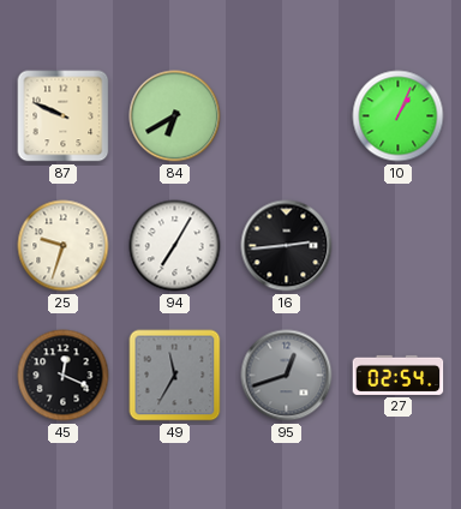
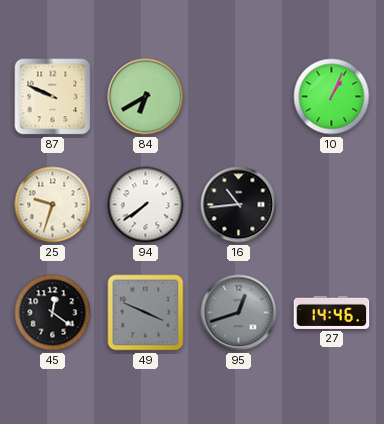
94: 7:05 -> 7:39 (146, 205)
16: 2:44 -> 10:44 (239, 205)
45: 12:19 -> 12:21 (53, 313)
49: 11:35 -> 3:49 (146, 313)
27: 02:54 -> 14:46 (332, 312)
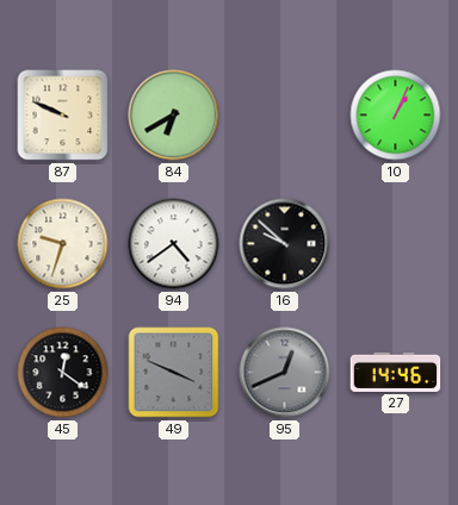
94: 7:39 -> 4:39 (174, 244)
16: 10:44 -> 9:52 (285, 244)
95: 12:42 -> 12:41 (285, 373)
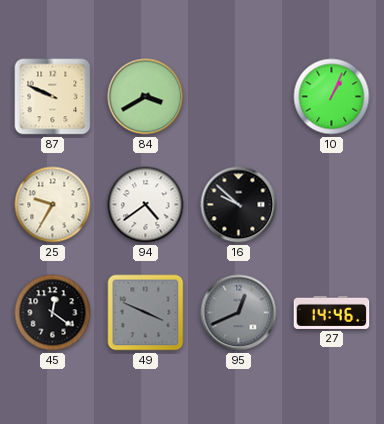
84: 6:40 -> 3:40 (146, 97)
25: 9:33 -> 9:35 (53, 205)
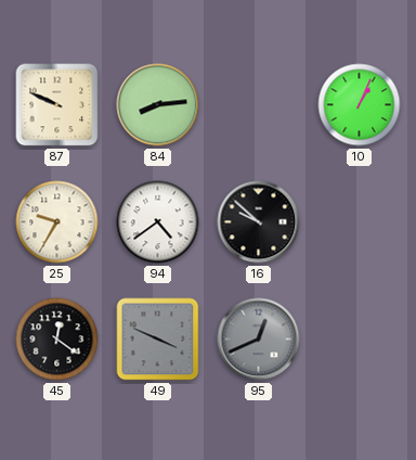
84: 3:40 -> 8:14 (158, 105)
27: 14:46 -> none (332, 312)
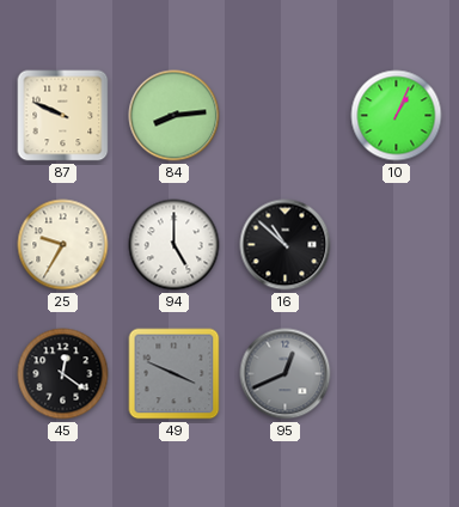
94: 4:39 -> 5:00 (175, 245)
16: 9:52 -> 10:52 (286, 245)
